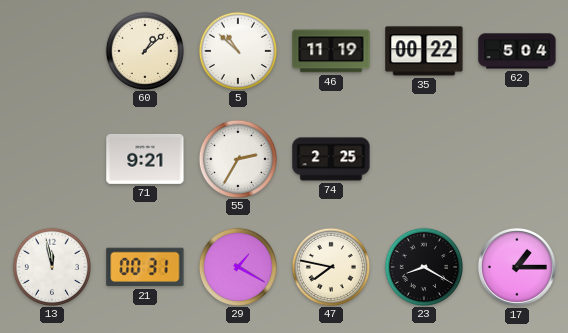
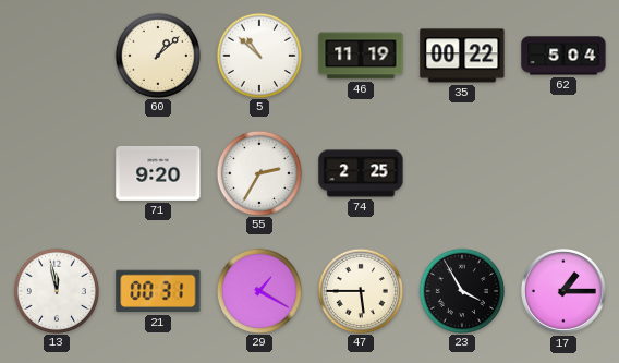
71: 9:21 -> 9:20 (158, 173)
47: 7:47 -> 5:45 (360, 290)
23: 8:20 -> 3:55 (461, 290)
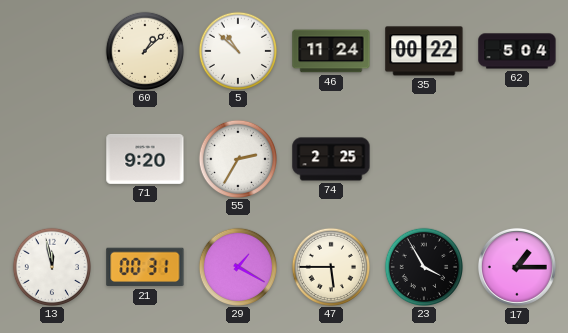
46: 11:19 -> 11:24 (331, 51)
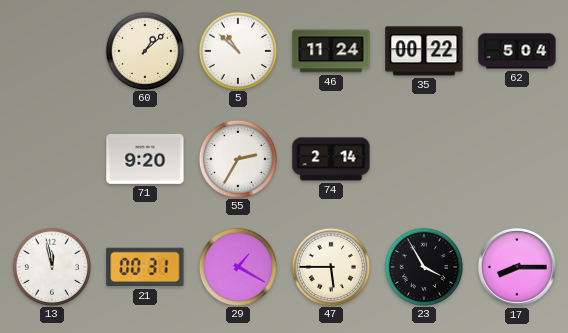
74: 2:25 -> 2:14 (331, 159)
17: 1:15 -> 8:15 (517, 267)
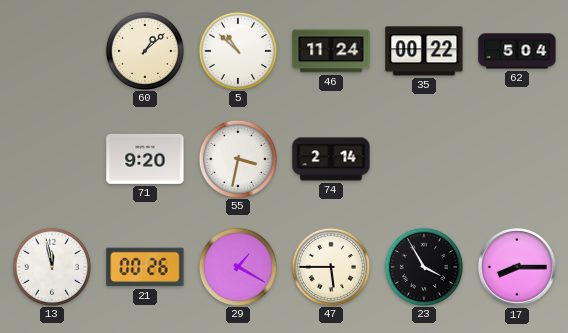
55: 2:35 -> 3:32 (237, 158)
21: 00:31 -> 00:26 (145, 267)
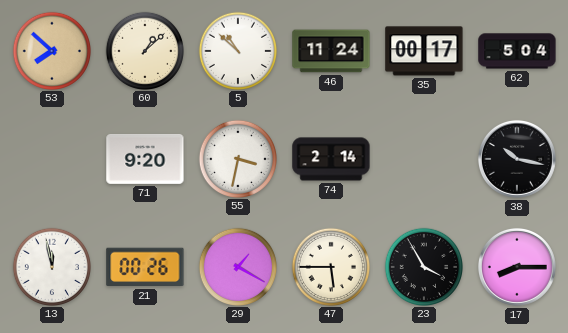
53: none -> 7:52 (51, 50)
35: 00:22 -> 00:17 (424, 51)
38: none -> 10:17 (517, 159)
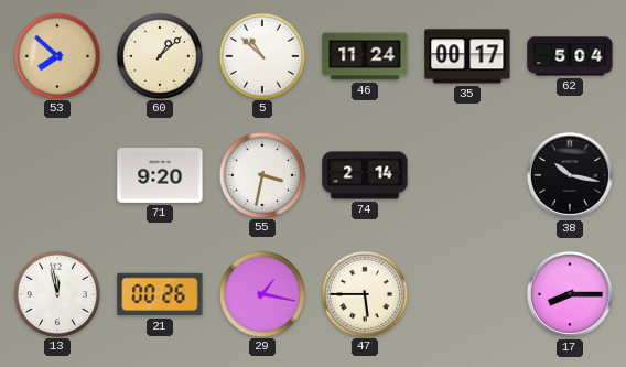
29: 1:20 -> 1:17 (261, 293)
23: 3:55 -> none (423, 266)
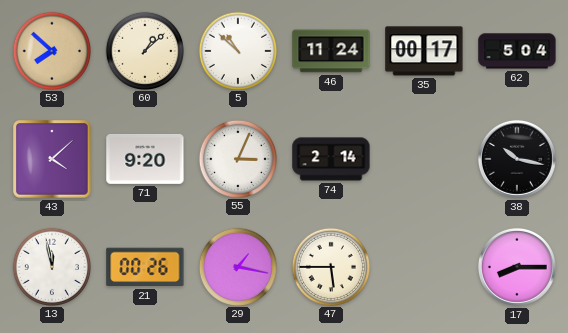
43: none -> 4:08 (52, 159)
55: 3:32 -> 3:04 (237, 158)
